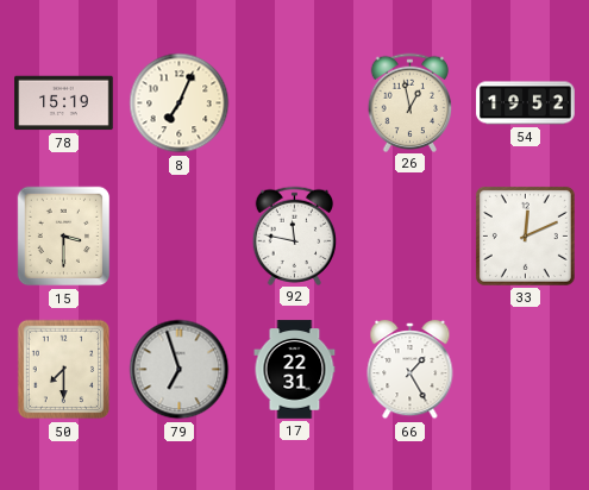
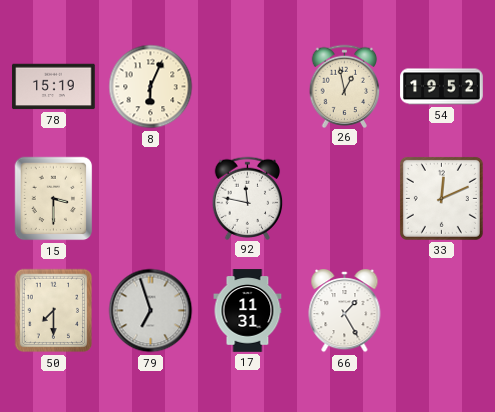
8: 7:04 -> 6:04 (151, 87)
17: 22:31 -> 11:31 (248, 311)
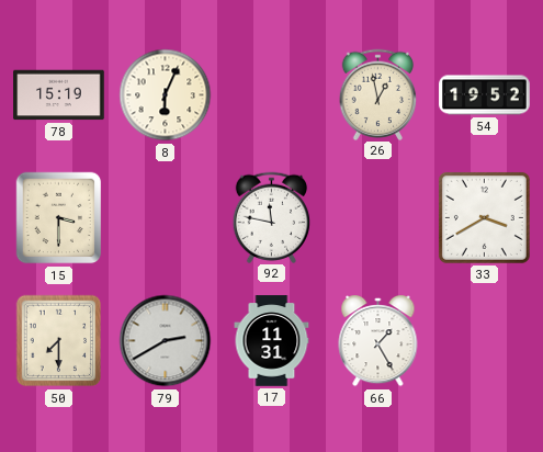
33: 12:11 -> 3:40 (484, 217)
79: 6:57 -> 2:40 (166, 341)
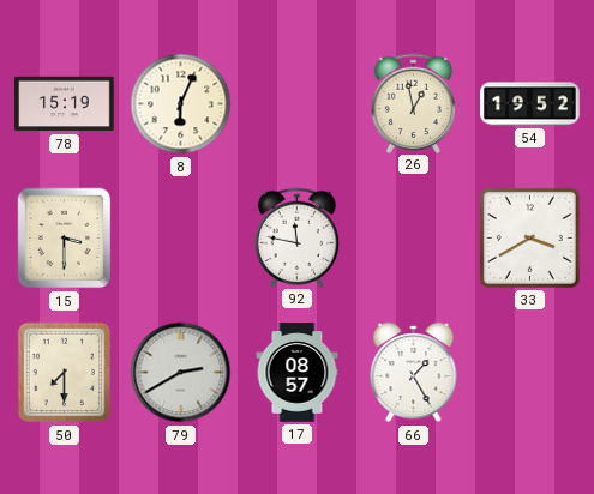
17: 11:31 -> 08:57 (298, 373)
